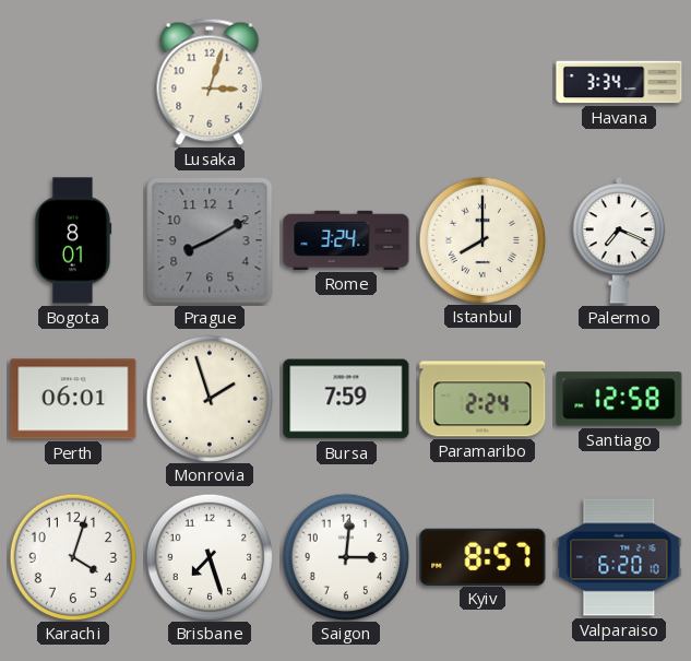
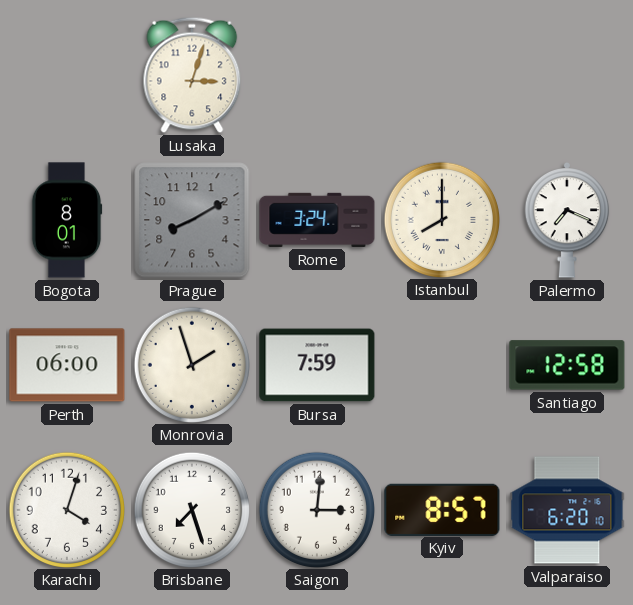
Havana: 3:34 -> none (619, 82)
Perth: 06:01 -> 06:00 (67, 365)
Paramaribo: 2:24 -> none (482, 399)
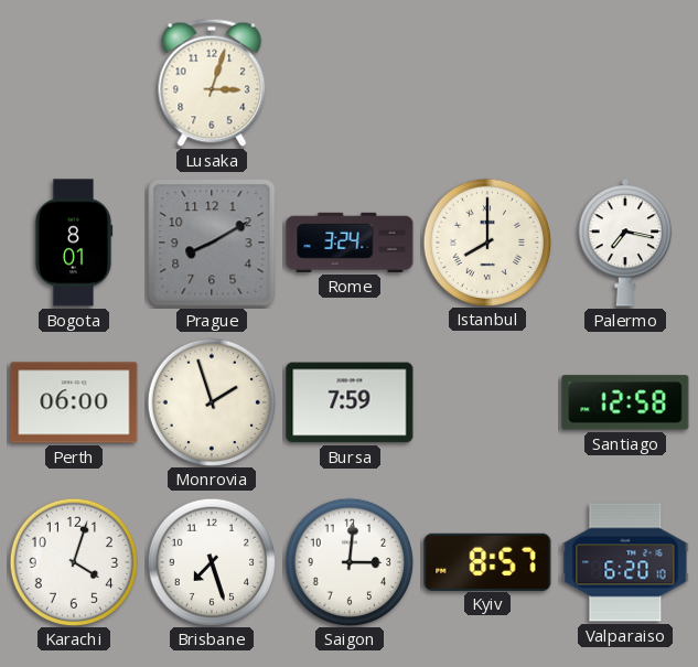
Palermo: 7:19 -> 7:17 (625, 243)
